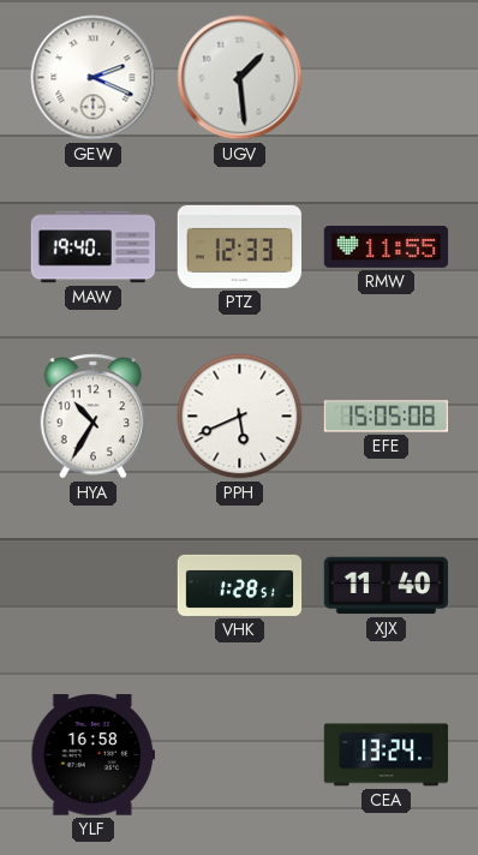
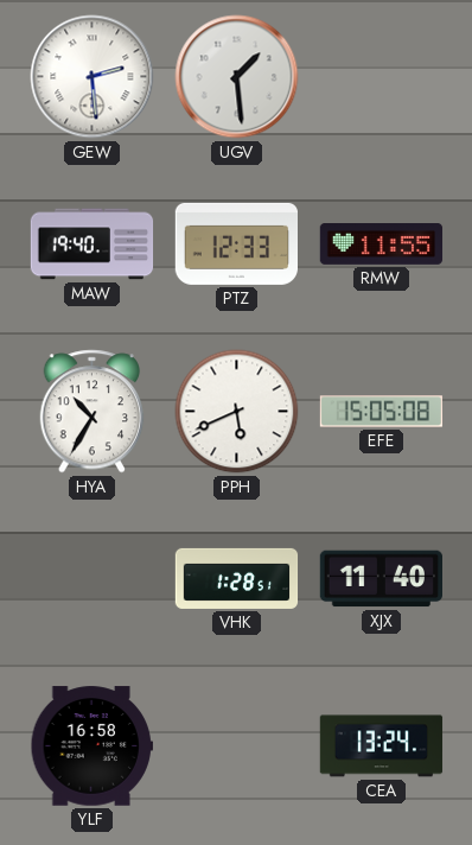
GEW: 2:19 -> 2:29 (93, 77)
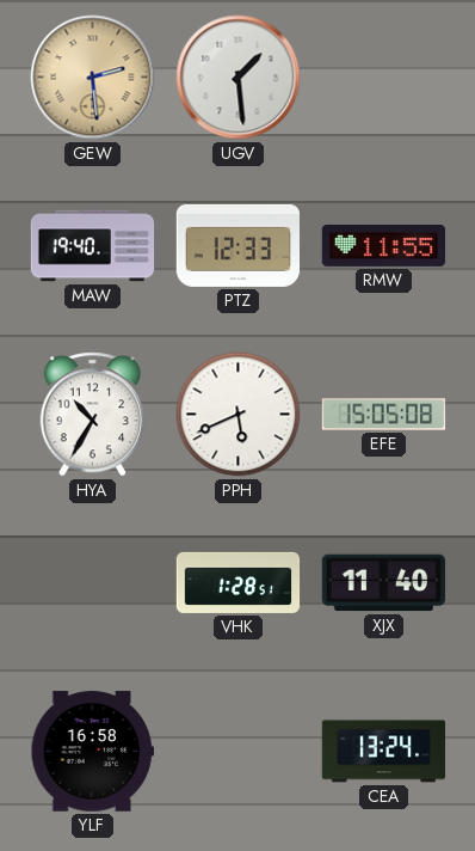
GEW dial: white -> champagne (93, 78)
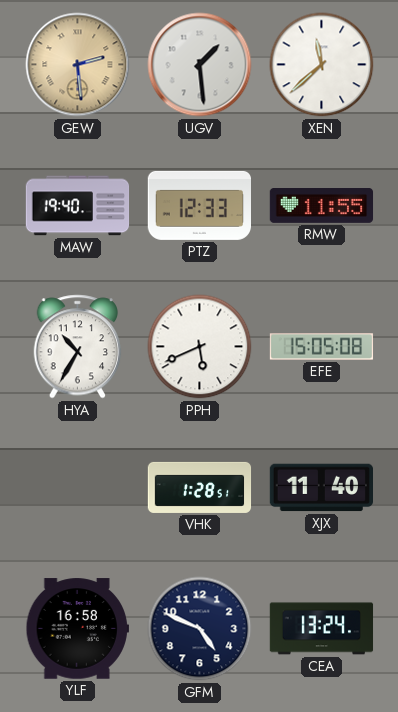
XEN: none -> 11:38 (322, 65)
GFM: none -> 4:49 (200, 629)
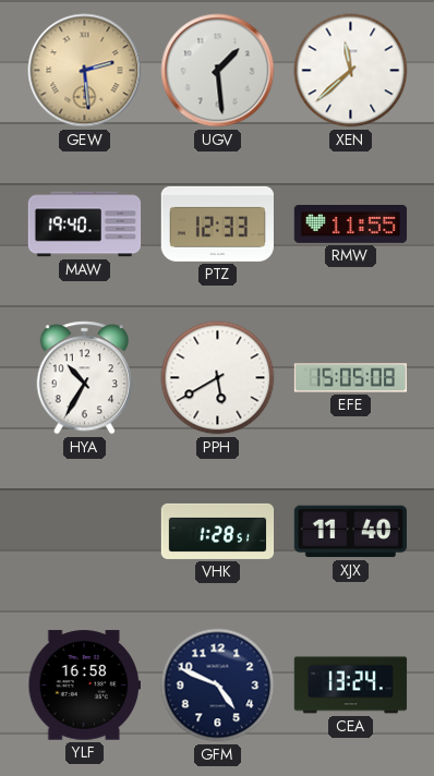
PPH: 5:41 -> 5:40 (218, 378)
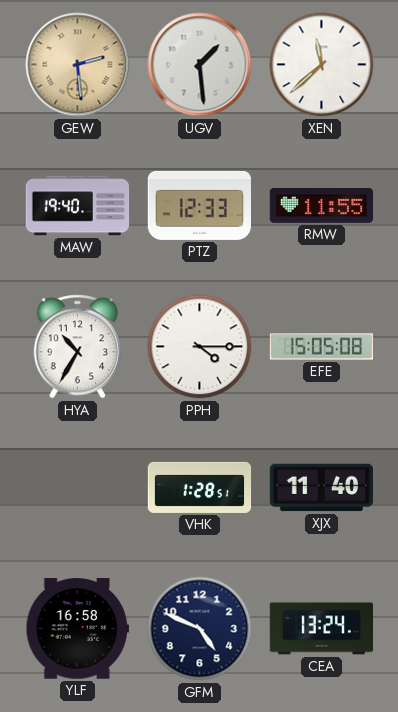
PPH: 5:40 -> 4:15 (200, 347)
